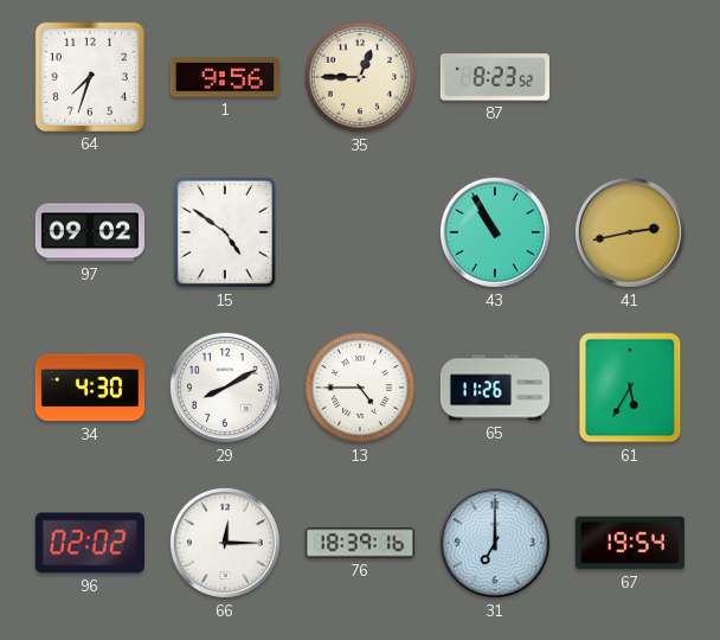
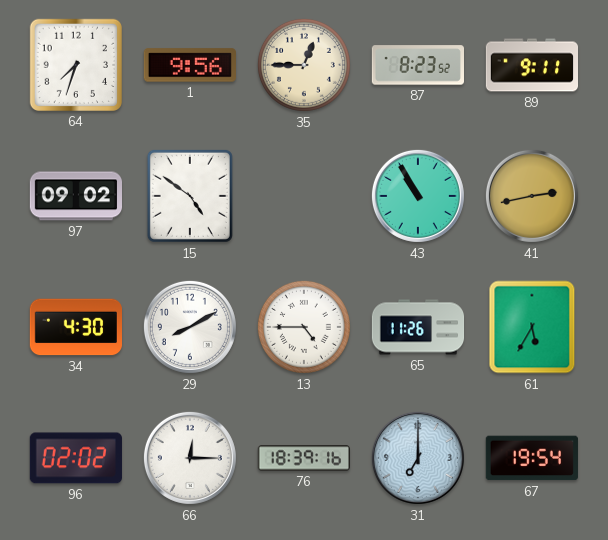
89: none -> 9:11 (531, 65)
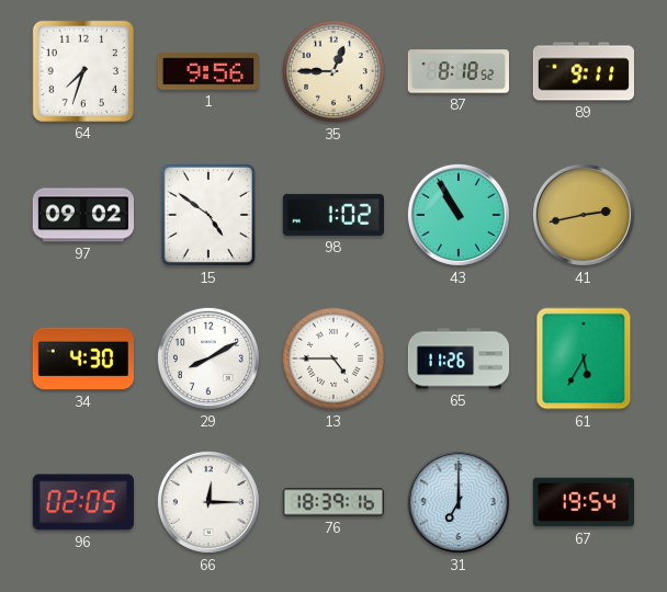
87: 8:23 -> 8:18 (457, 71)
98: none -> 1:02 (333, 215)
96: 02:02 -> 02:05 (83, 502)
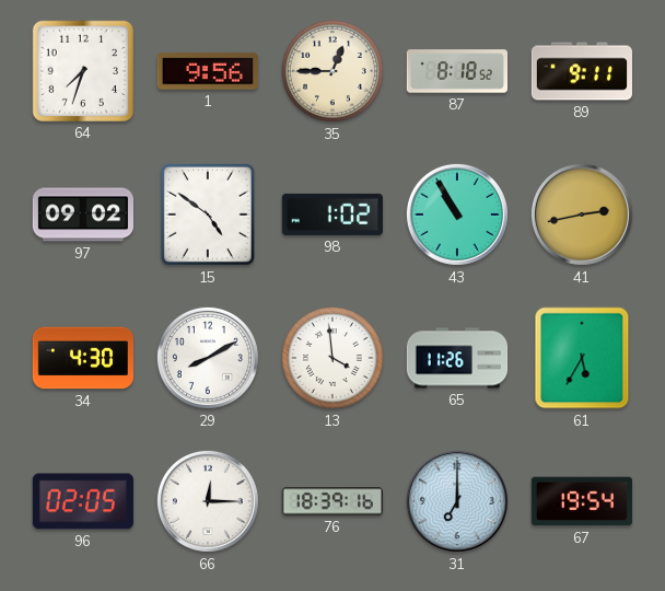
13: 4:45 -> 3:59 (332, 358)
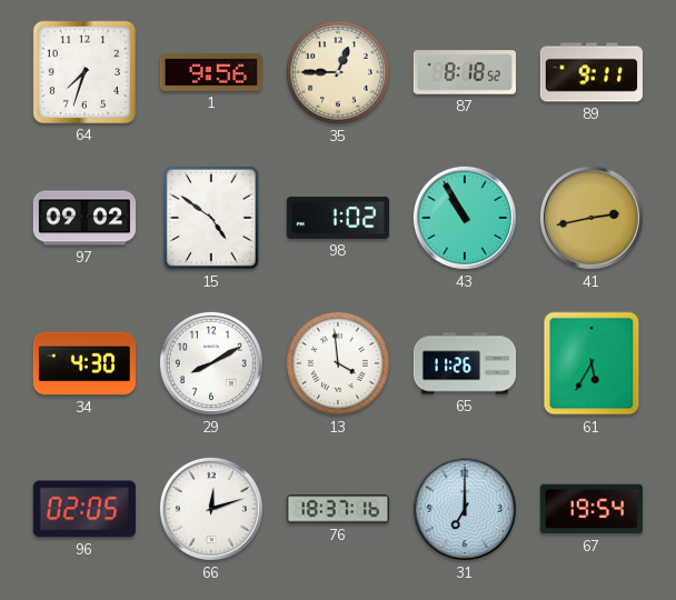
66: 12:15 -> 12:12 (211, 509)
76: 18:39 -> 18:37 (337, 509)
